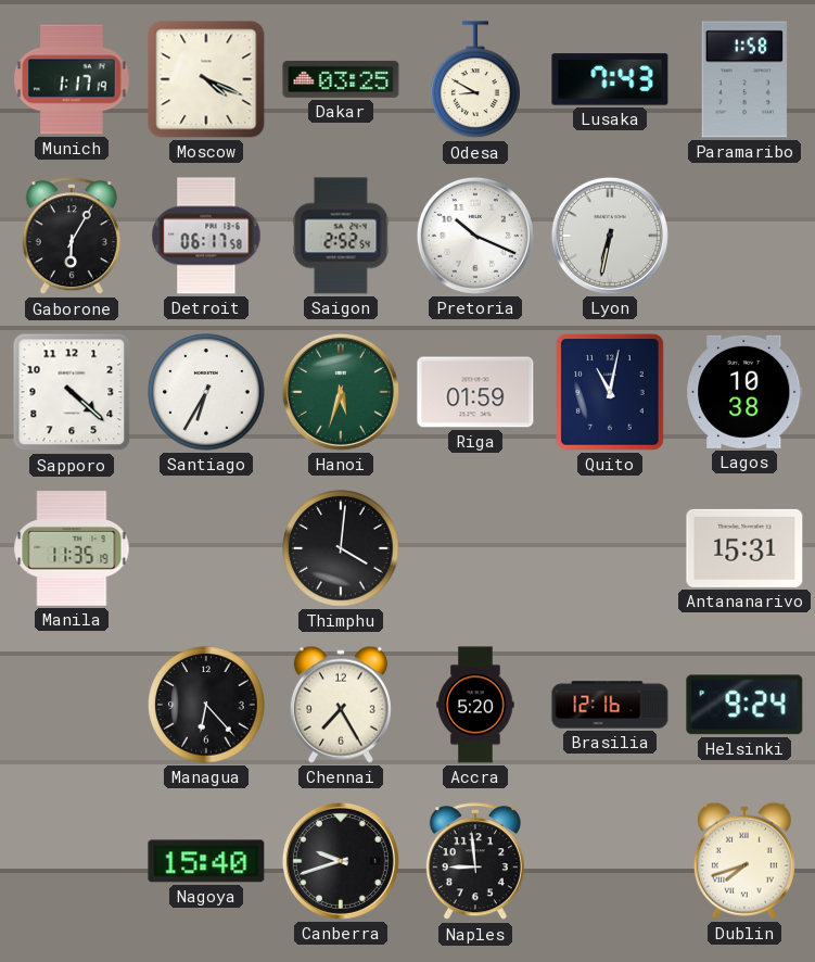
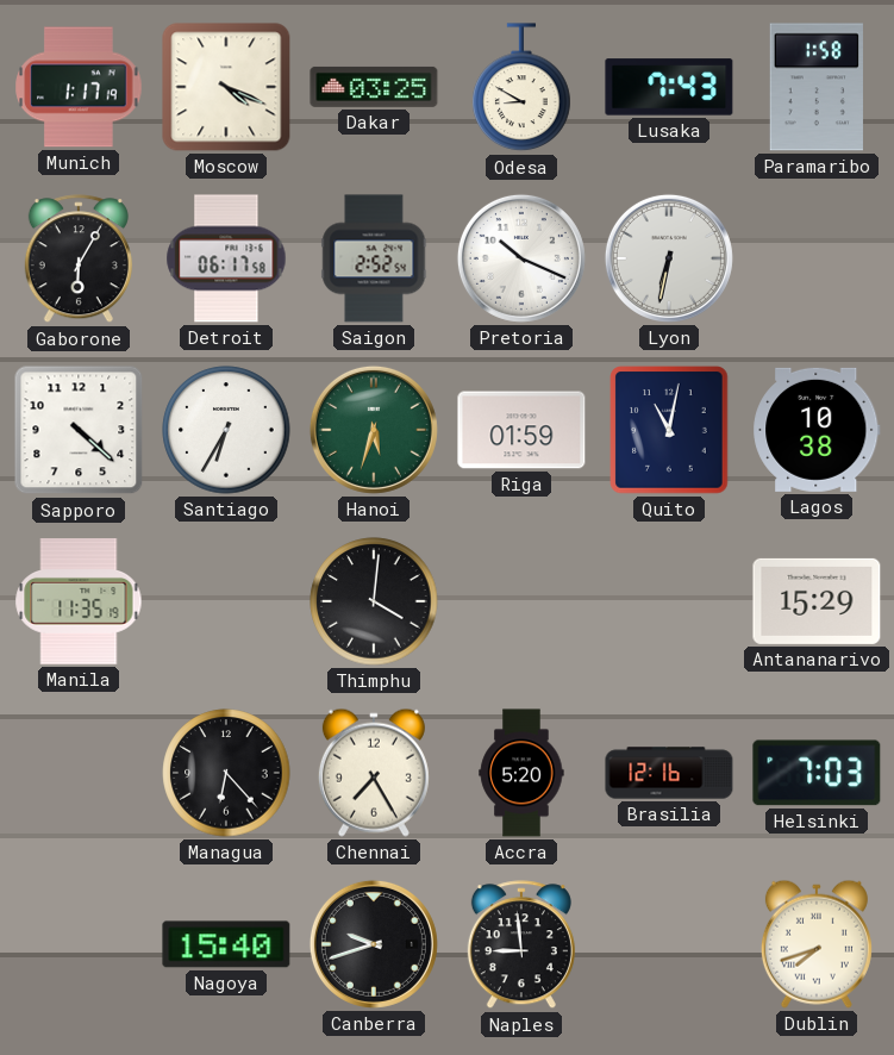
Antananarivo: 15:31 -> 15:29 (817, 601)
Helsinki: 9:24 -> 7:03 (817, 773)
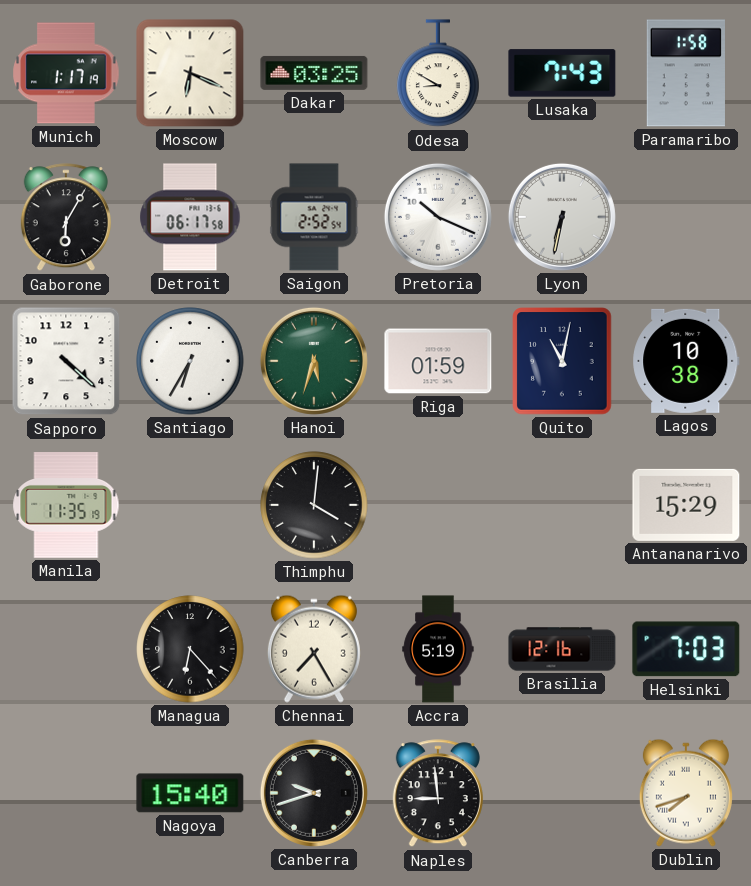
Moscow: 4:19 -> 6:19 (190, 73)
Accra: 5:20 -> 5:19 (438, 649)
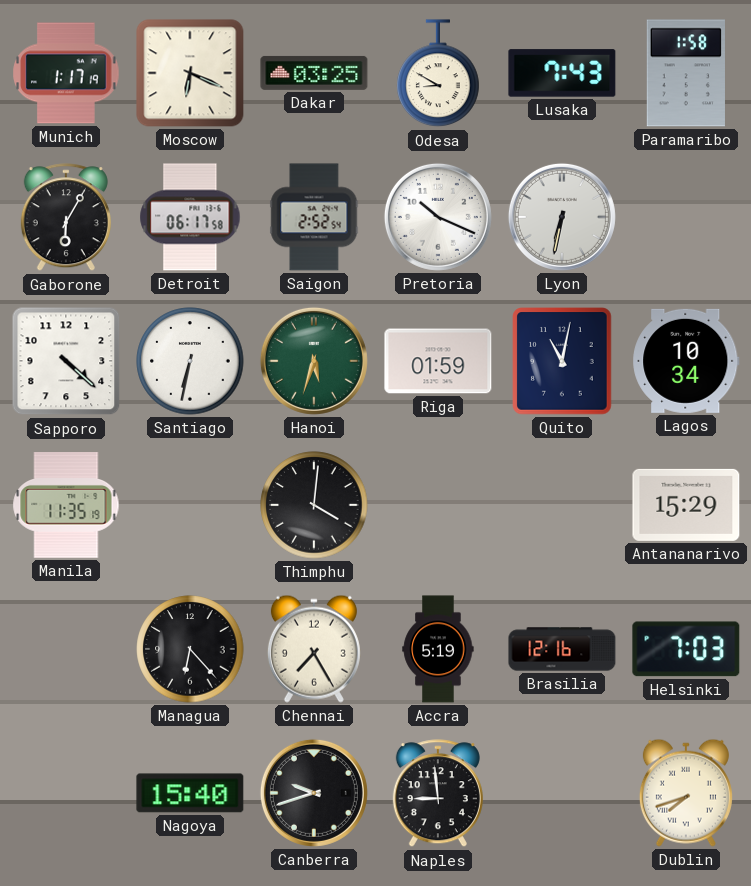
Santiago: 6:35 -> 6:32 (190, 361)
Lagos: 10:38 -> 10:34 (686, 361)
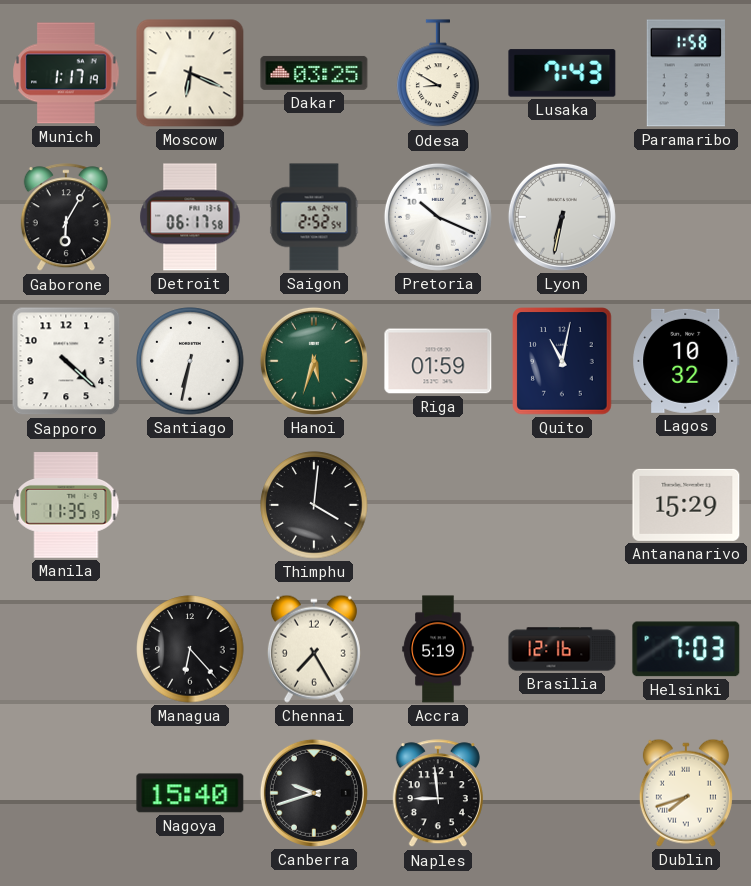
Lagos: 10:34 -> 10:32 (686, 361)
